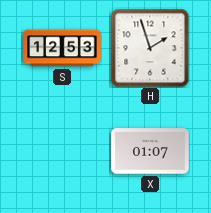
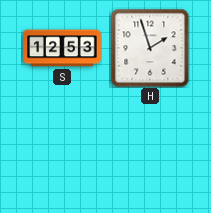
X: 01:07 -> none (150, 151)
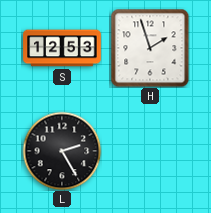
L: none -> 2:25 (62, 151)
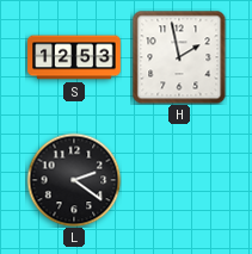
H: 1:57 -> 1:58 (179, 57)
L: 2:25 -> 2:21 (74, 180)
